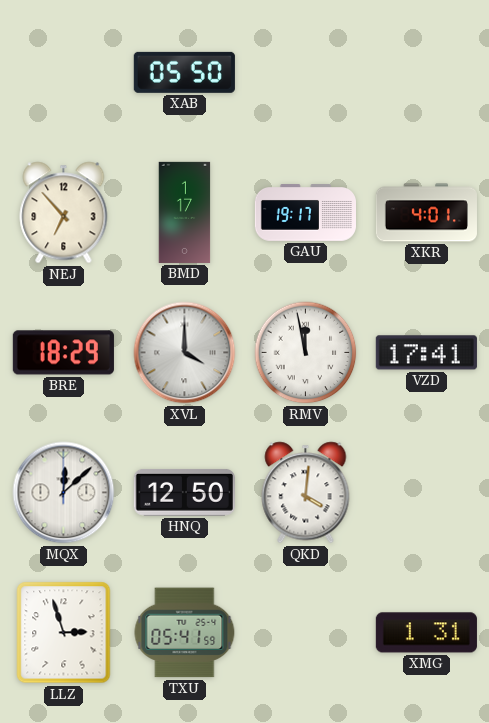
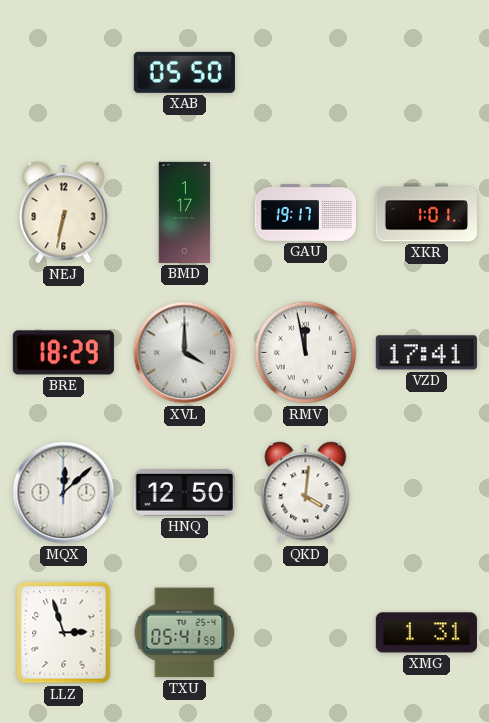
NEJ: 6:53 -> 6:32 (64, 213)
XKR: 4:01 -> 1:01 (426, 213)
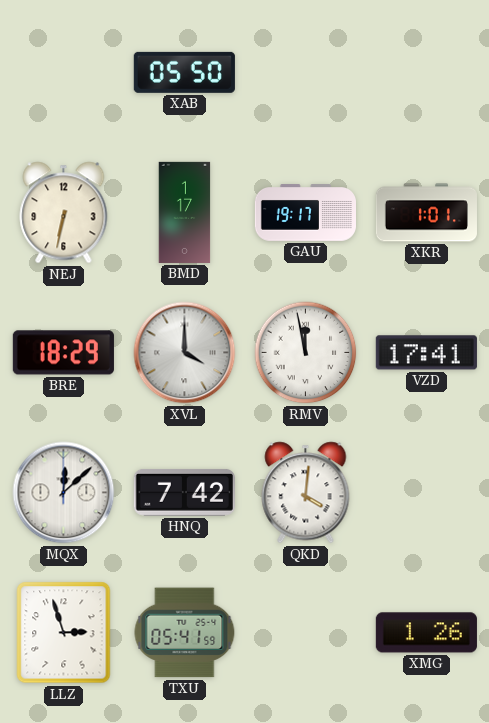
HNQ: 12:50 -> 7:42 (184, 492)
XMG: 1:31 -> 1:26 (426, 633)
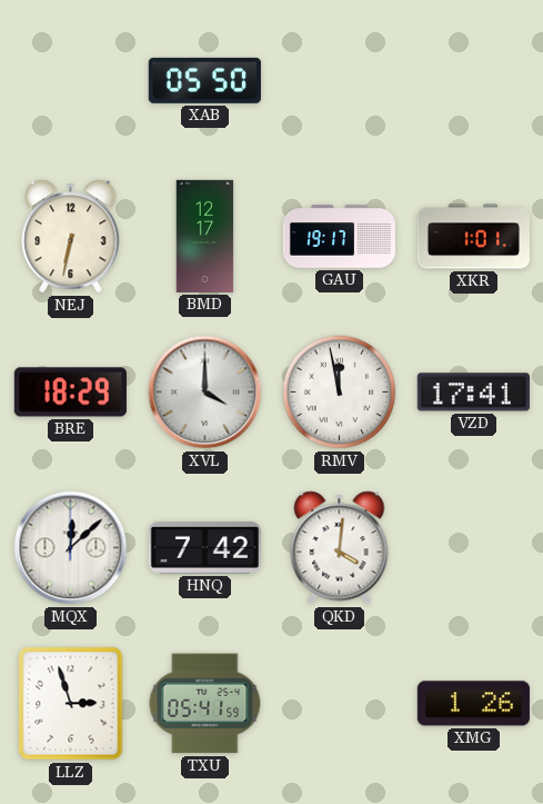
BMD: 1:17 -> 12:17 (205, 236)
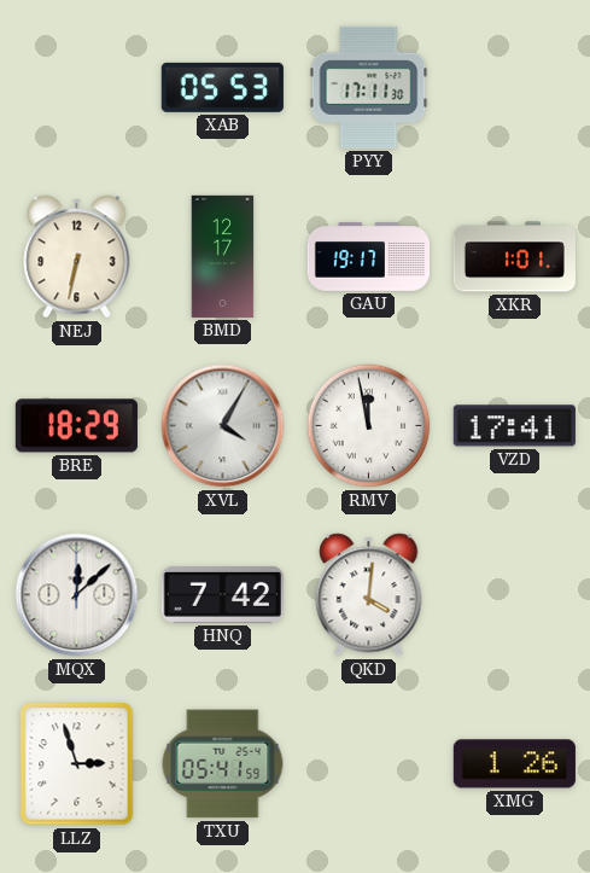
XAB: 05:50 -> 05:53 (222, 87)
PYY: none -> 17:11 (369, 87)
XVL: 4:00 -> 4:05 (223, 426)
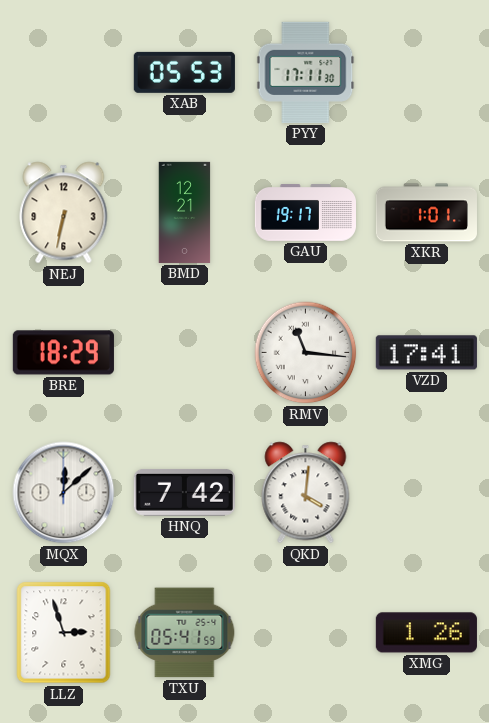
BMD: 12:17 -> 12:21 (185, 212)
XVL: 4:05 -> none (223, 426)
RMV: 11:58 -> 11:16 (306, 353)
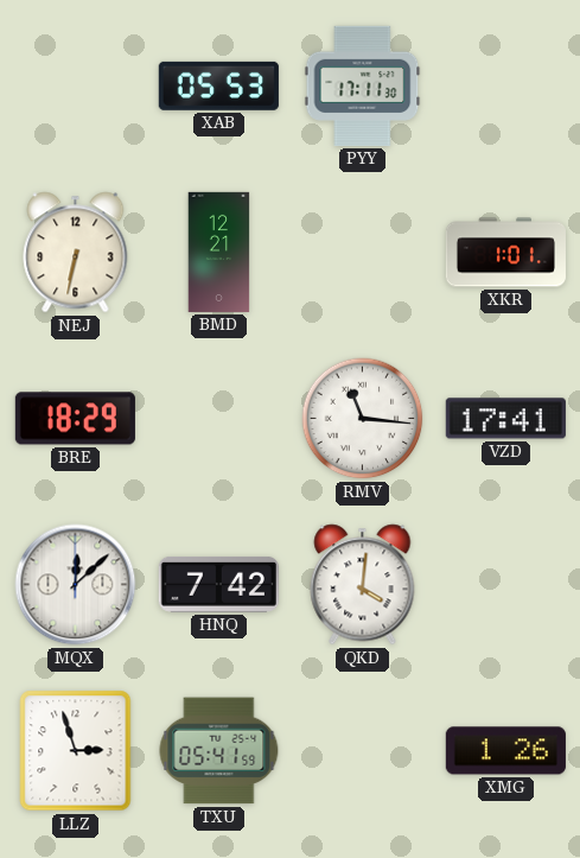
GAU: 19:17 -> none (305, 213)
